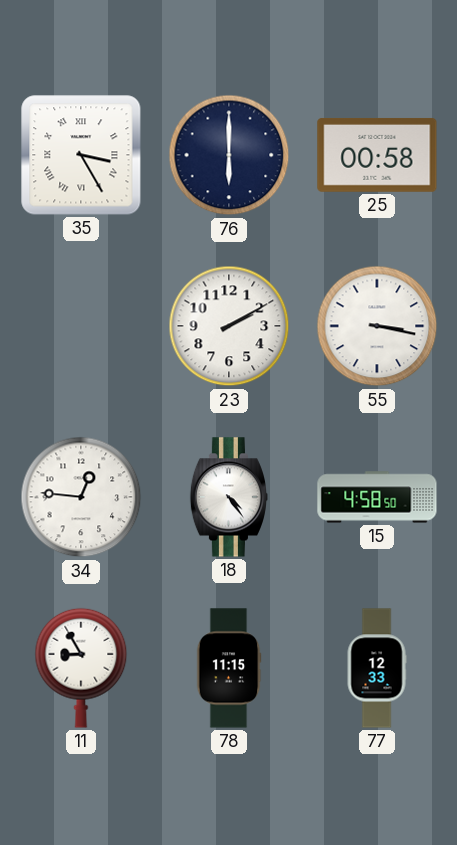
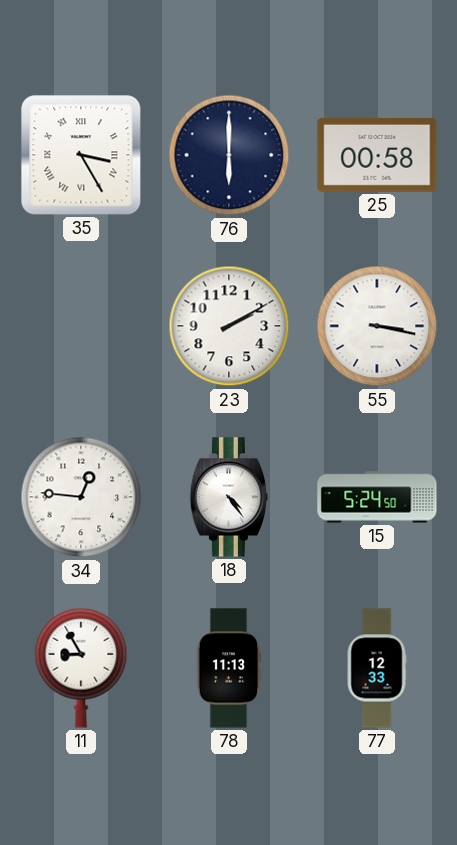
15: 4:58 -> 5:24 (377, 497)
78: 11:15 -> 11:13 (229, 668)
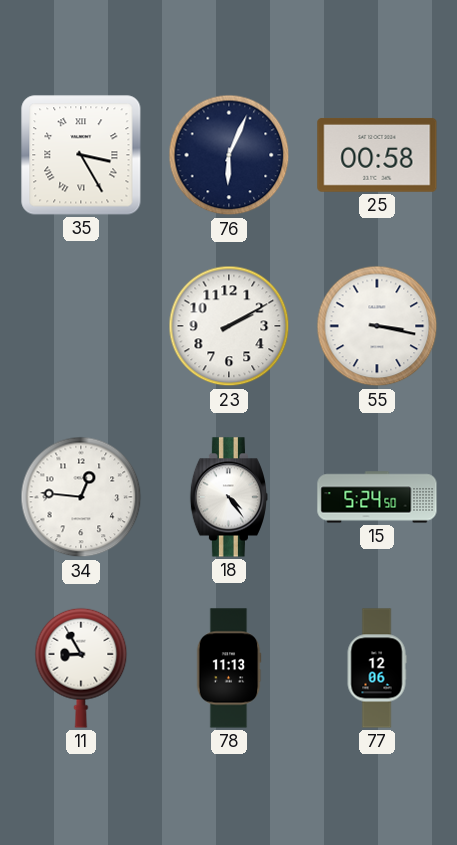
76: 6:00 -> 6:04 (229, 155)
77: 12:33 -> 12:06 (377, 668)
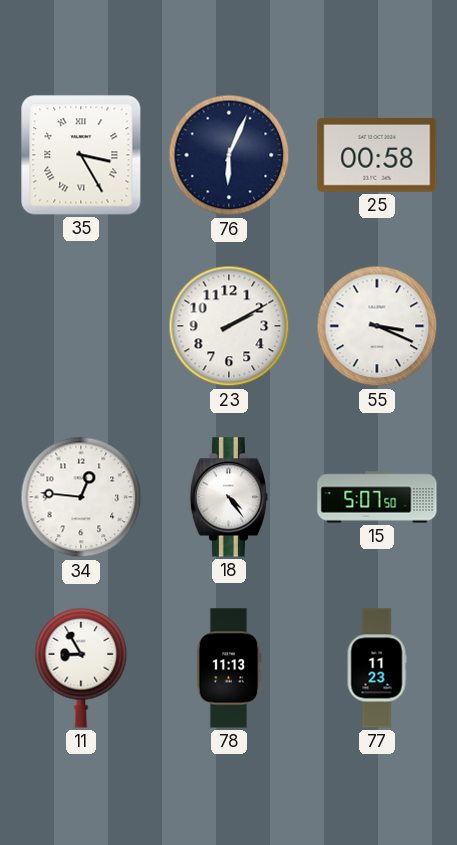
55: 3:17 -> 3:19 (377, 326)
15: 5:24 -> 5:07 (377, 497)
77: 12:06 -> 11:23 (377, 668)
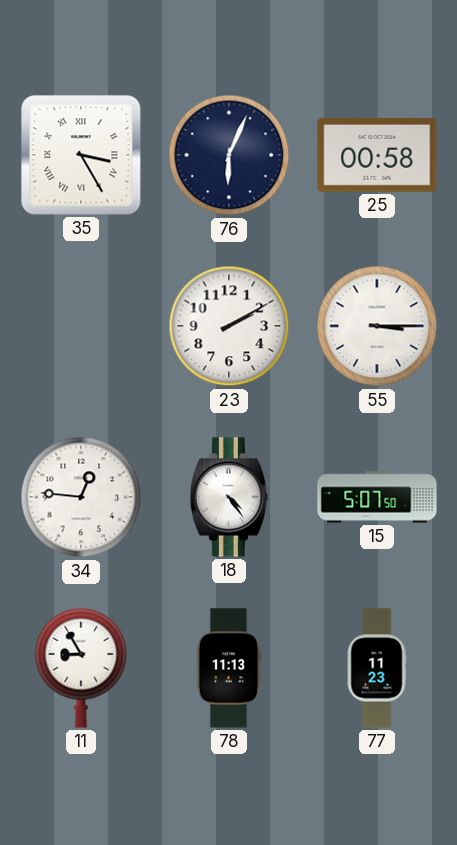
55: 3:19 -> 3:15 (377, 326)
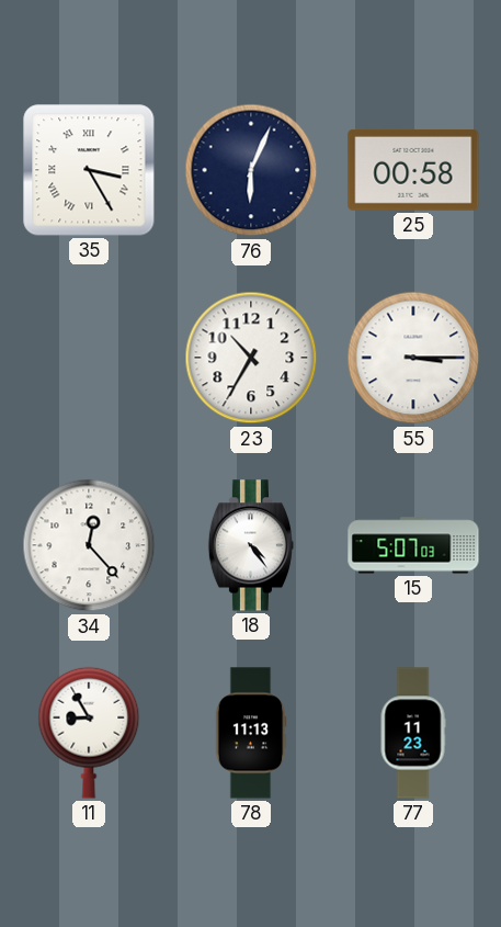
23: 2:10 -> 10:35 (251, 358)
34: 12:46 -> 12:23 (89, 545)
15: 5:07:50 -> 5:07:03 (413, 545)
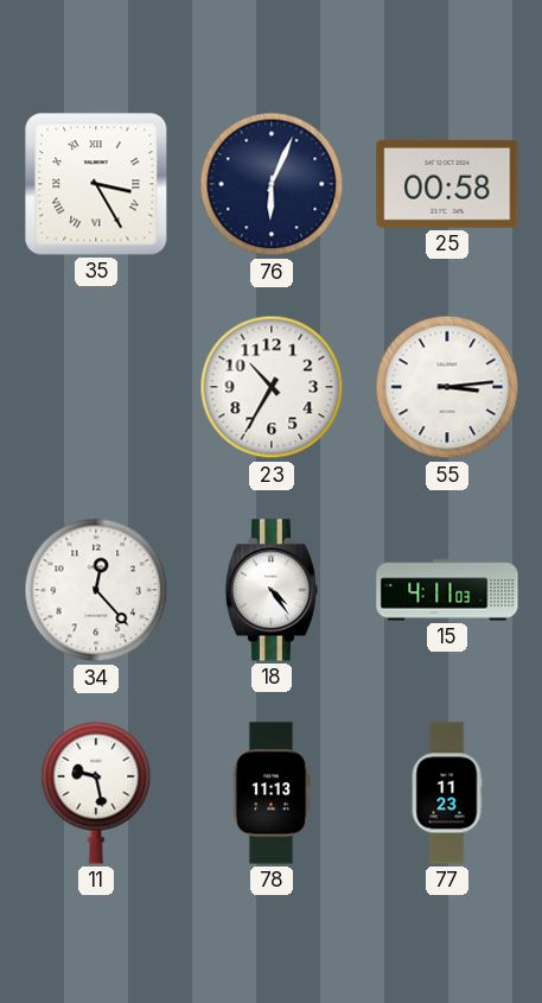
55: 3:15 -> 3:14 (447, 387)
15: 5:07 -> 4:11 (447, 590)
11: 8:55 -> 9:28 (96, 793)
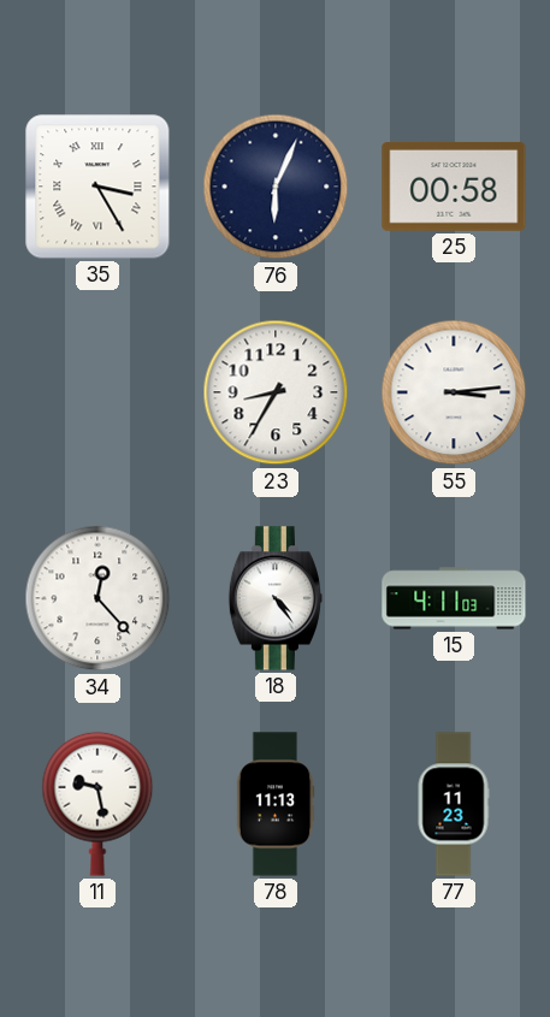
23: 10:35 -> 8:35 (276, 392)
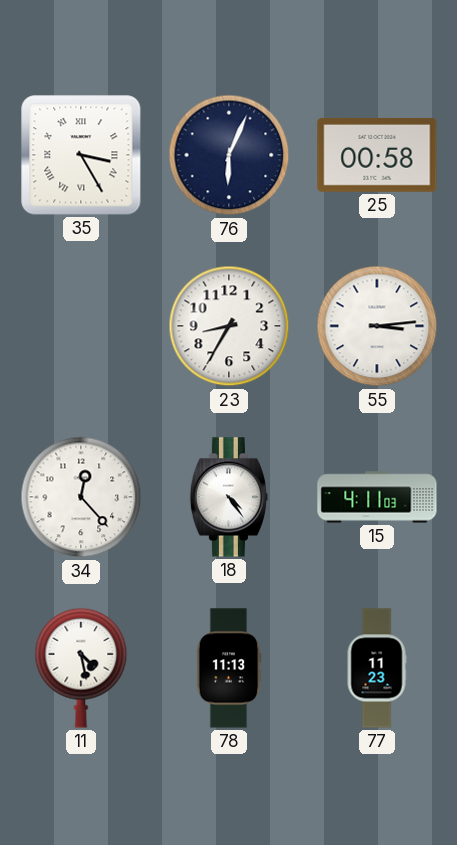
11: 9:28 -> 4:28 (81, 668)
